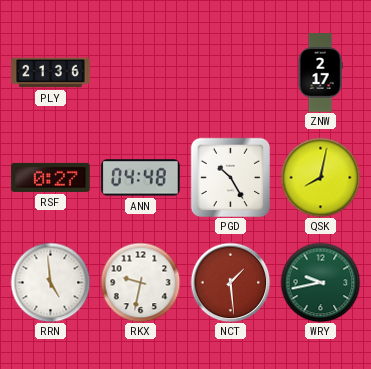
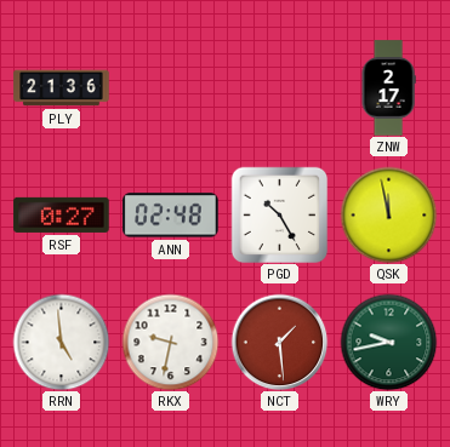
ANN: 04:48 -> 02:48 (171, 216)
QSK: 8:02 -> 11:58 (388, 214)
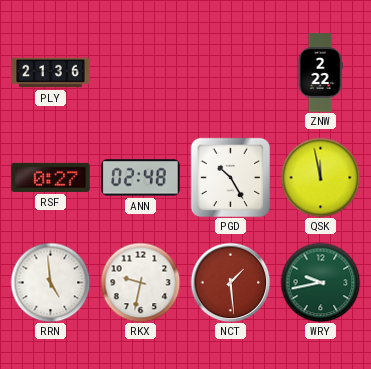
ZNW: 2:17 -> 2:22 (320, 73)
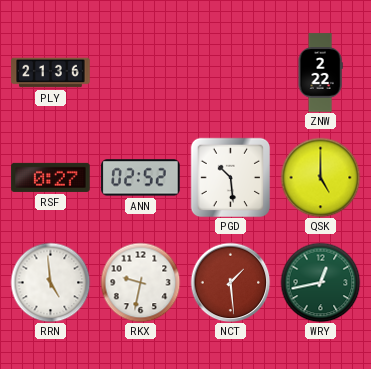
ANN: 02:48 -> 02:52 (141, 178)
PGD: 10:25 -> 10:29 (230, 177)
QSK: 11:58 -> 5:00 (320, 177)
WRY: 9:43 -> 12:43 (320, 282)
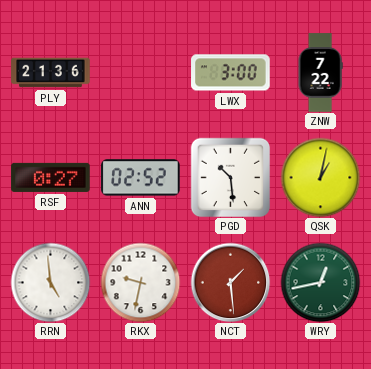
LWX: none -> 3:00 (231, 73)
ZNW: 2:22 -> 7:22 (320, 73)
QSK: 5:00 -> 1:02 (320, 177)
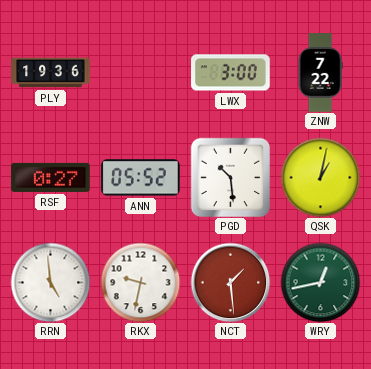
PLY: 21:36 -> 19:36 (51, 73)
ANN: 02:52 -> 05:52 (141, 178)
